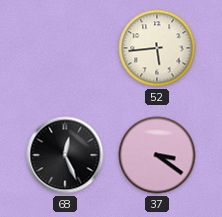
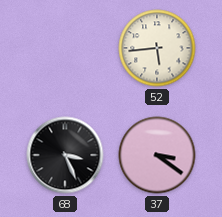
68: 12:26 -> 3:26 (65, 155)
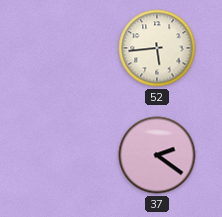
68: 3:26 -> none (65, 155)
37: 3:21 -> 2:21 (157, 155)
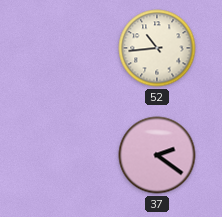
52: 5:44 -> 10:44 (157, 48)
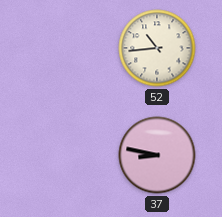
37: 2:21 -> 8:47 (157, 155)
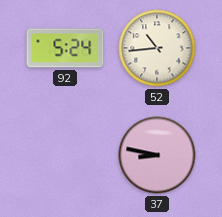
92: none -> 5:24 (65, 48)
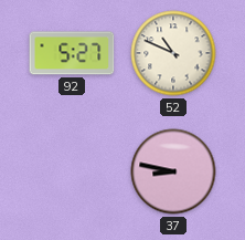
92: 5:24 -> 5:27 (72, 53)
52: 10:44 -> 10:49 (173, 53)
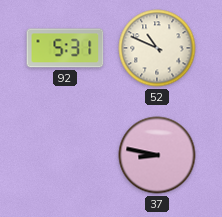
92: 5:27 -> 5:31 (65, 48)
